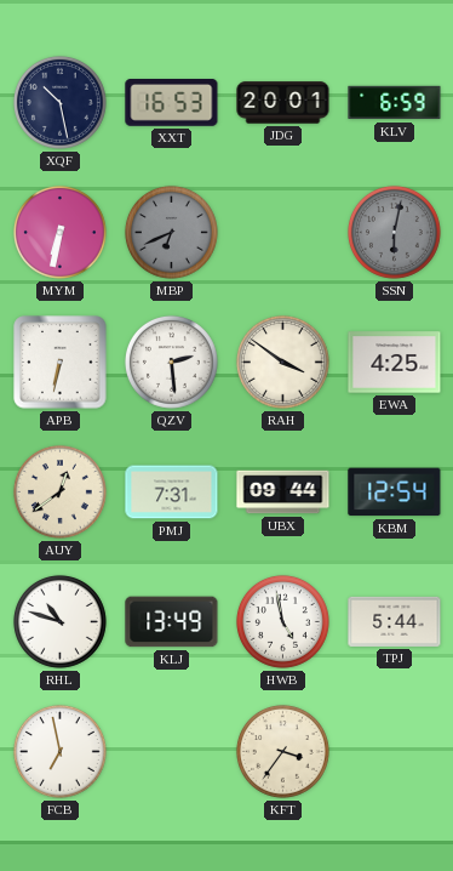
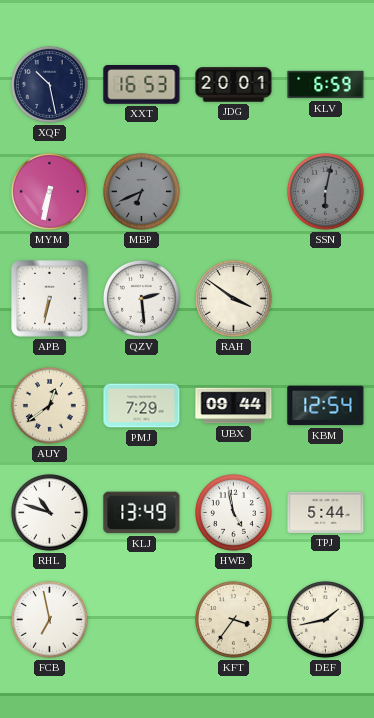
EWA: 4:25 -> none (395, 363)
PMJ: 7:31 -> 7:29 (142, 406)
DEF: none -> 1:43 (325, 619)
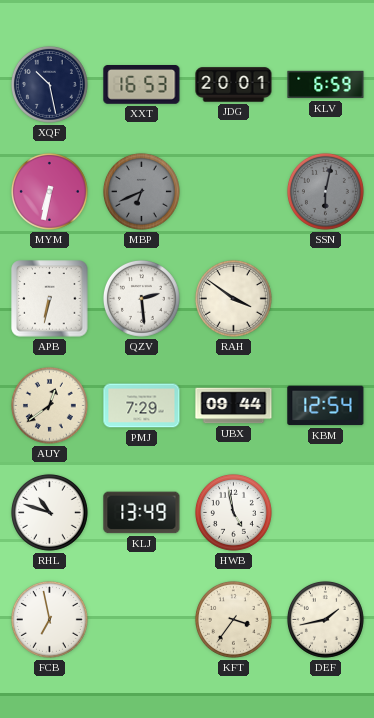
TPJ: 5:44 -> none (326, 512)
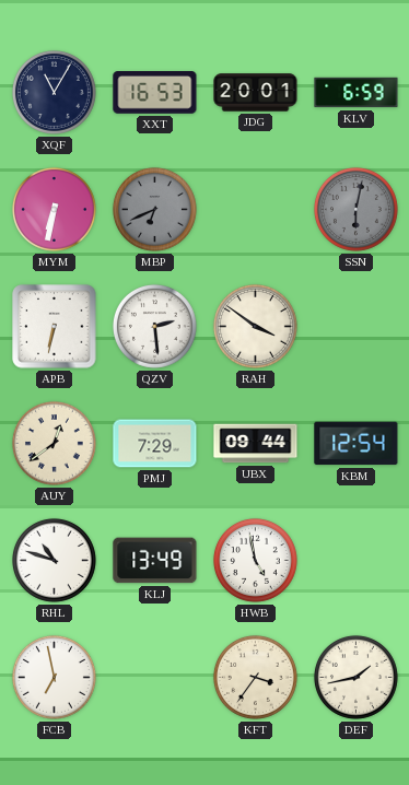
XQF: 10:28 -> 11:05 (54, 92)
